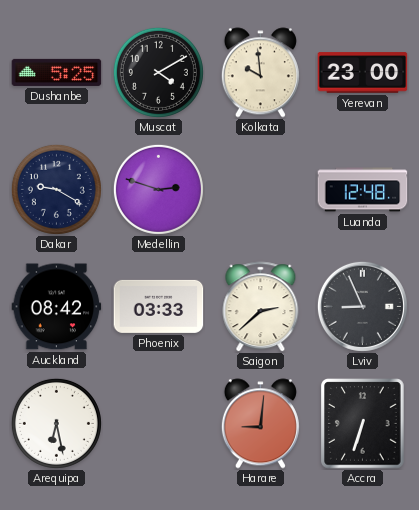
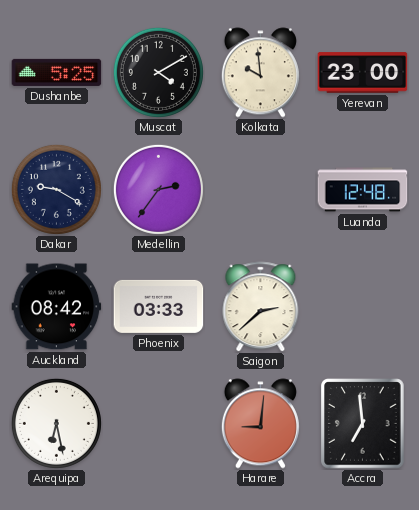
Medellin: 2:48 -> 2:36 (158, 189)
Lviv: 8:56 -> none (362, 306)
Accra: 6:33 -> 6:59 (363, 424)
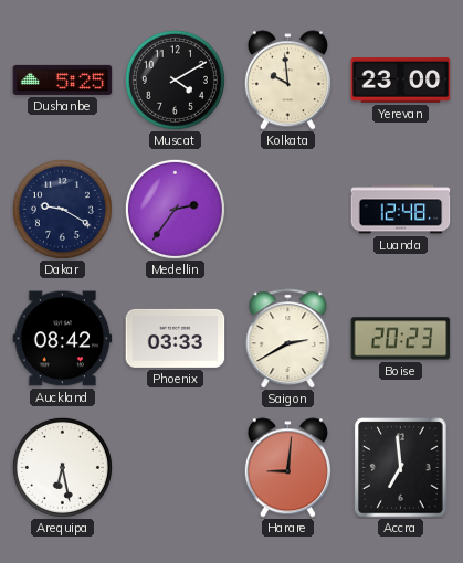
Saigon: 2:38 -> 2:40 (288, 339)
Boise: none -> 20:23 (401, 339)
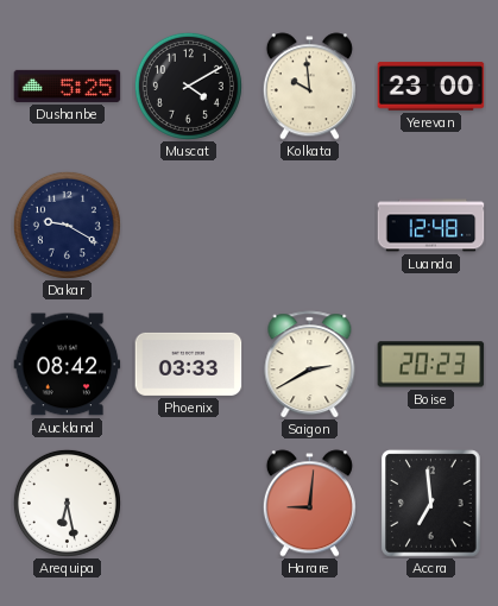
Medellin: 2:36 -> none (175, 209)
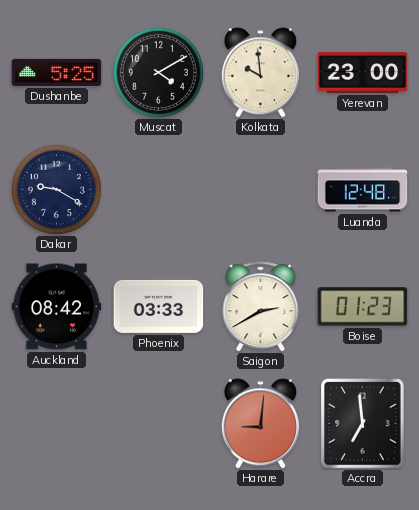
Boise: 20:23 -> 01:23 (363, 307)
Arequipa: 6:28 -> none (67, 503)
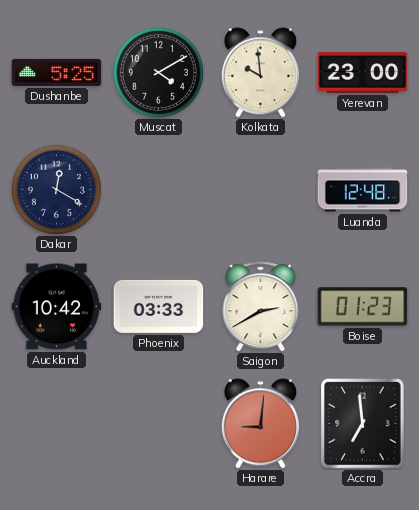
Dakar: 9:20 -> 12:20 (56, 189)
Auckland: 08:42 -> 10:42 (57, 307)
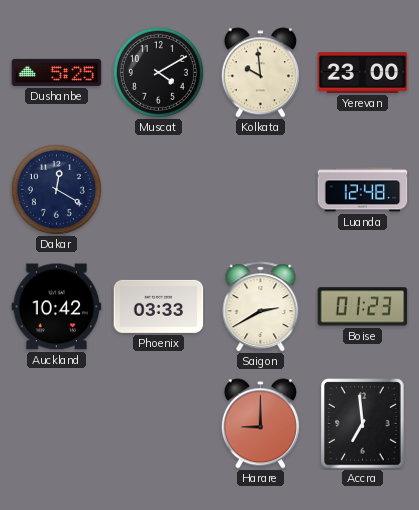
Harare: 9:01 -> 9:00 (260, 424)
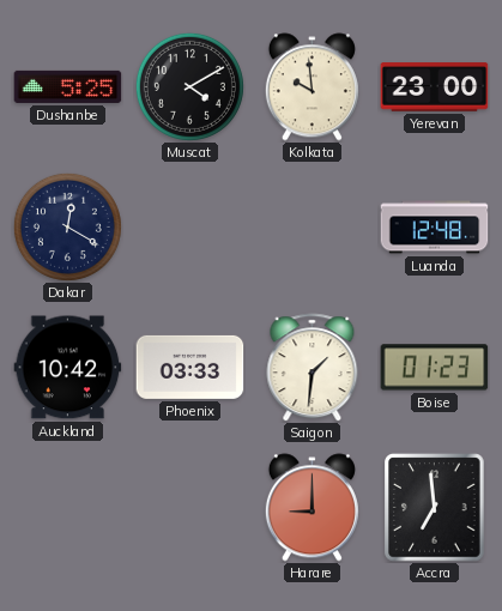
Saigon: 2:40 -> 1:31 (313, 368)
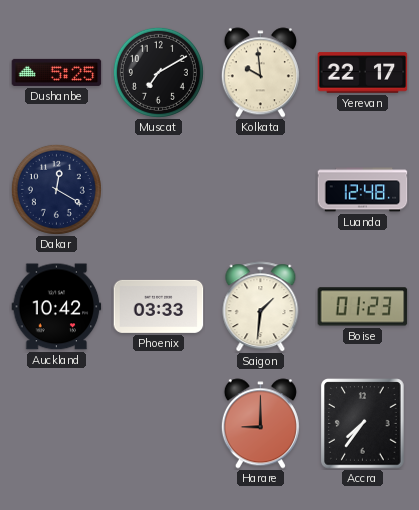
Muscat: 4:10 -> 7:10 (158, 72)
Yerevan: 23:00 -> 22:17 (363, 73)
Accra: 6:59 -> 7:36 (363, 424)
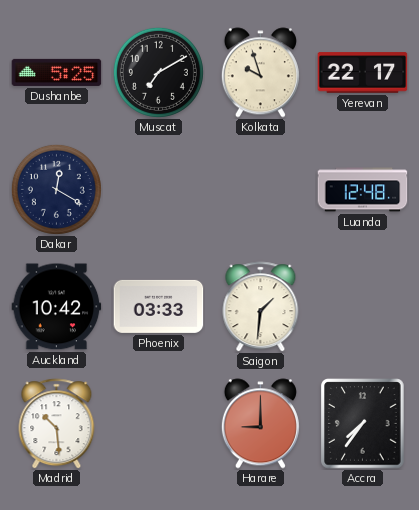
Kolkata: 9:59 -> 9:57 (260, 73)
Boise: 01:23 -> none (363, 307)
Madrid: none -> 10:29 (57, 424)
